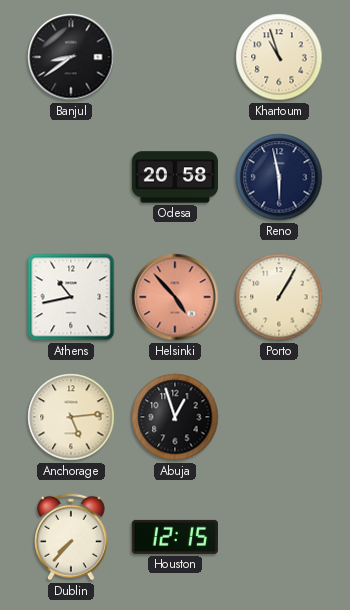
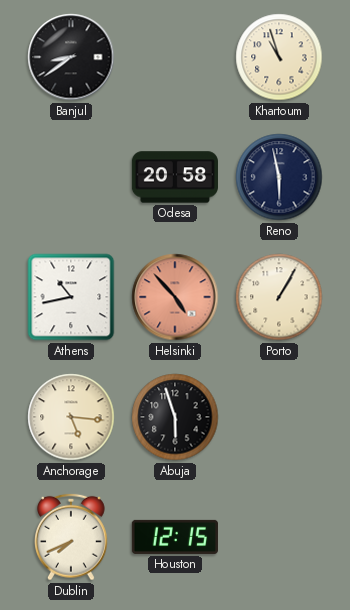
Anchorage: 5:14 -> 5:16 (71, 417)
Abuja: 12:57 -> 5:57 (175, 417)
Dublin: 7:37 -> 7:41 (72, 537)
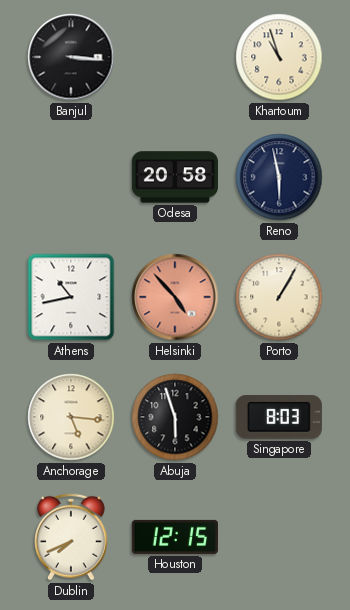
Banjul: 8:39 -> 3:16 (71, 57)
Singapore: none -> 8:03 (279, 417)
